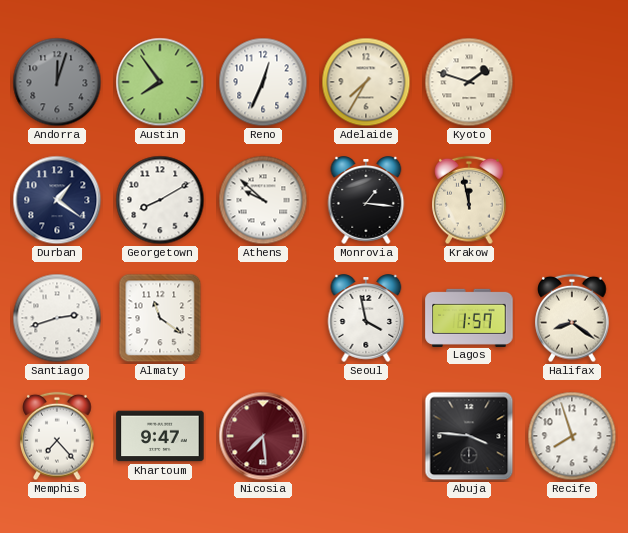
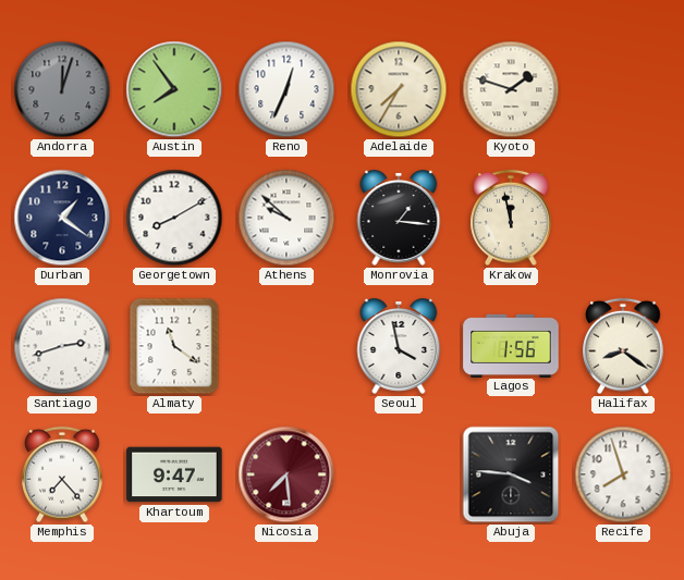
Lagos: 1:57 -> 1:56 (511, 345)
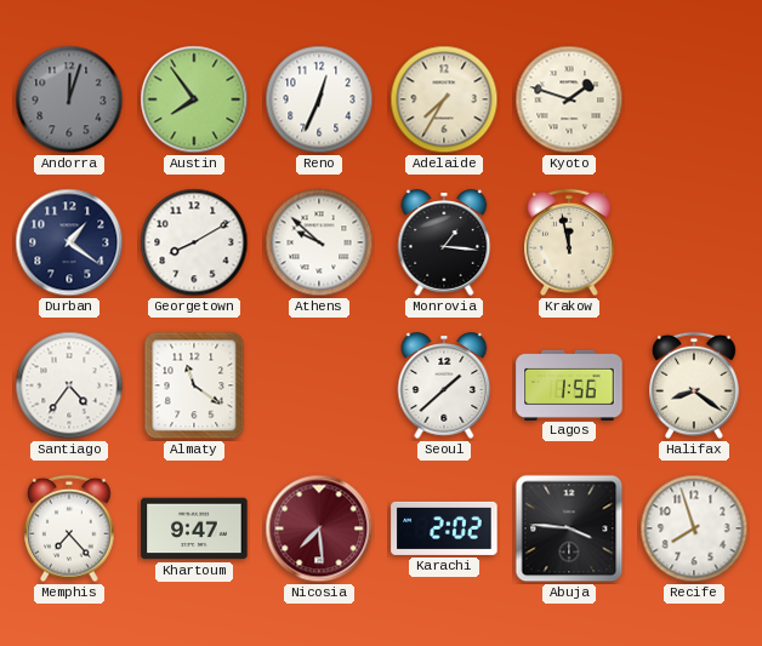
Santiago: 2:42 -> 4:36 (69, 385)
Seoul: 3:58 -> 1:38 (444, 385)
Karachi: none -> 2:02 (444, 528)
